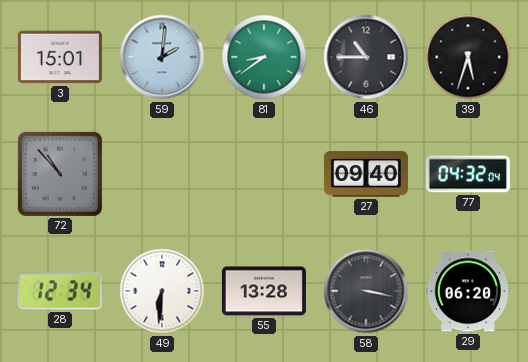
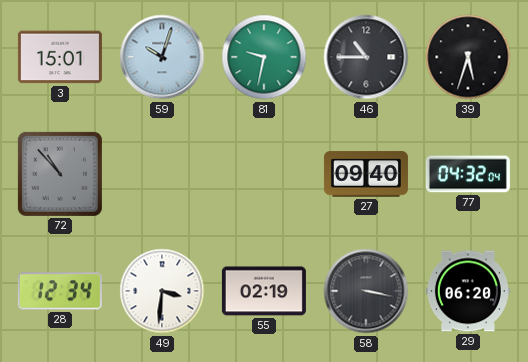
59: 2:01 -> 10:03 (162, 57)
81: 8:39 -> 9:32 (264, 57)
49: 6:31 -> 3:31 (162, 291)
55: 13:28 -> 02:19 (264, 291)
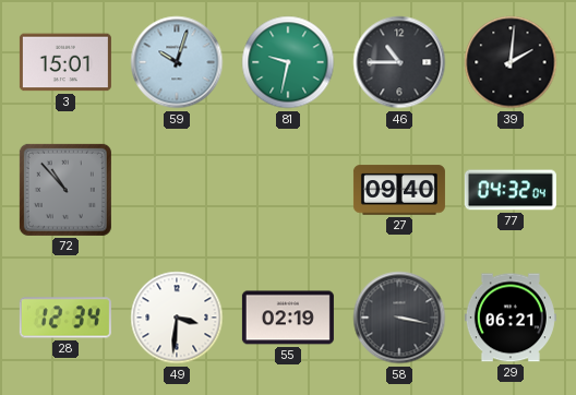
39: 5:33 -> 2:01 (511, 62)
29: 06:20 -> 06:21 (511, 318)
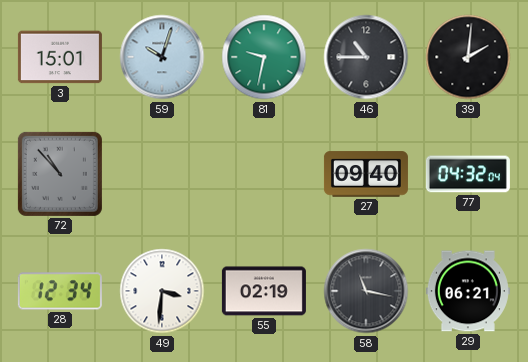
58: 3:17 -> 11:17 (366, 291)
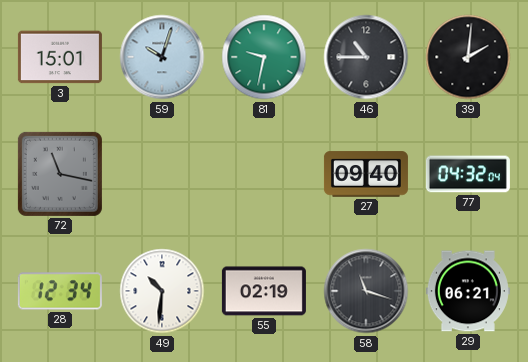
72: 10:53 -> 11:17 (60, 174)
49: 3:31 -> 10:31 (162, 291)
58: 11:17 -> 11:18 (366, 291)
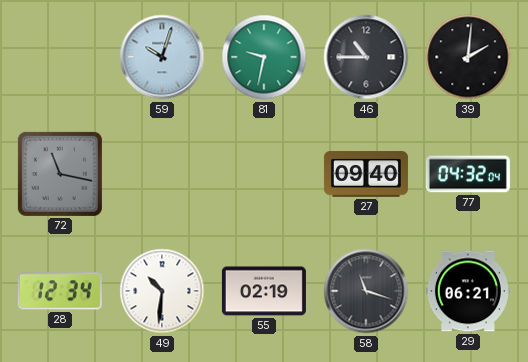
3: 15:01 -> none (60, 57)
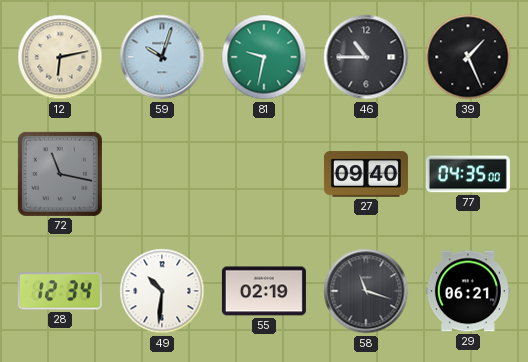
12: none -> 6:13 (60, 57)
39: 2:01 -> 1:26 (468, 57)
77: 04:32 -> 04:35 (468, 174)
